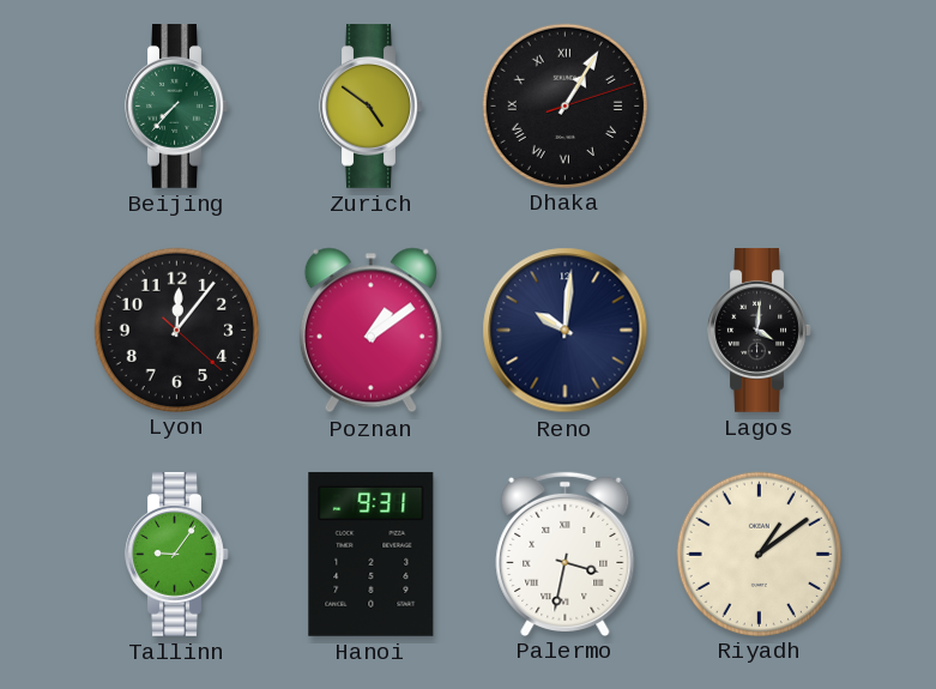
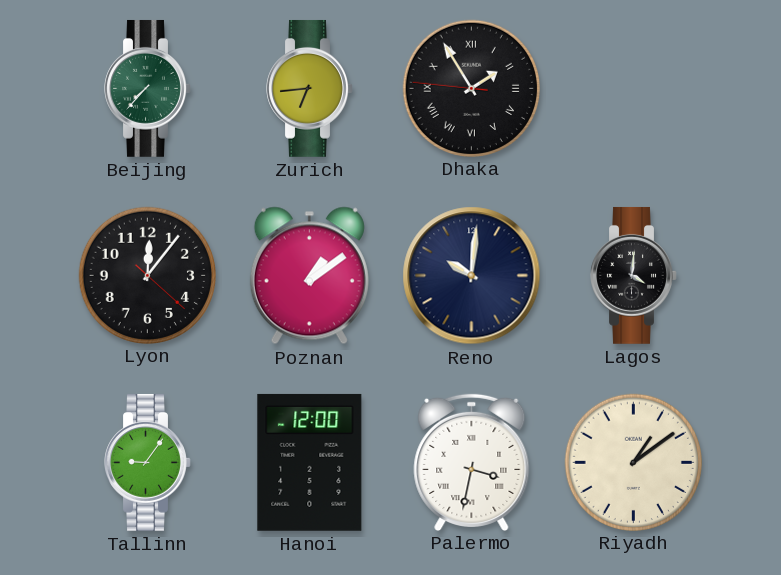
Zurich: 4:51 -> 6:44 (310, 88)
Dhaka: 1:05 -> 1:54 (471, 88)
Hanoi: 9:31 -> 12:00 (310, 462)
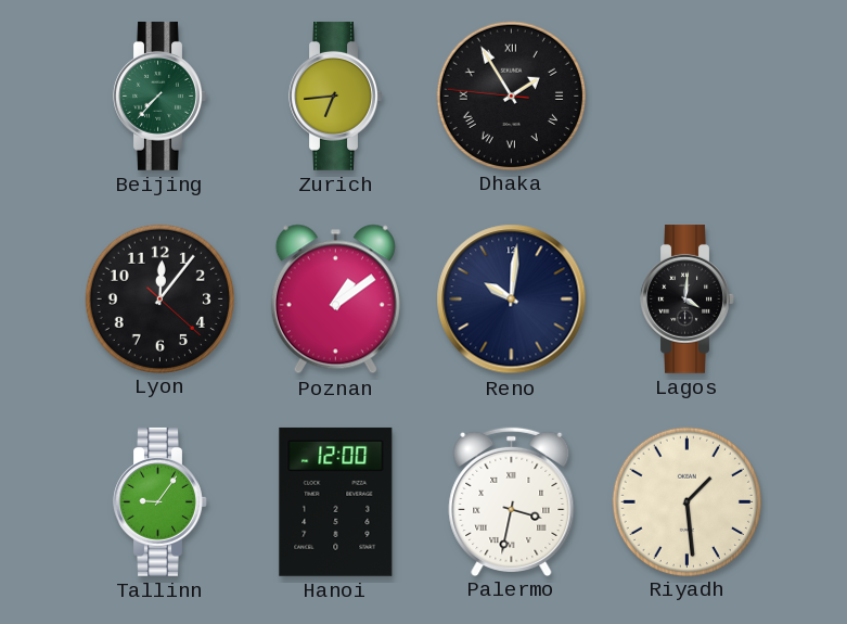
Riyadh: 1:09 -> 1:29 (686, 501)
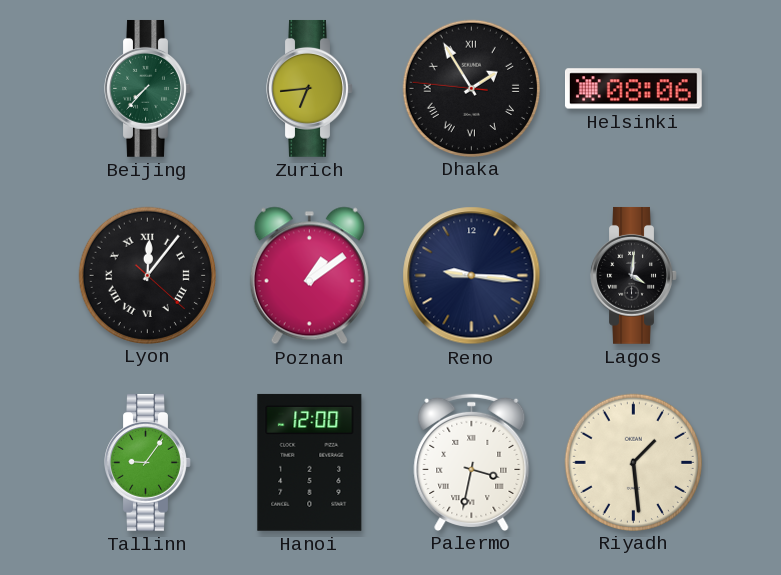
Helsinki: none -> 08:06 (634, 89)
Lyon numerals: Arabic -> Roman (147, 275)
Reno: 10:01 -> 9:16 (472, 276)
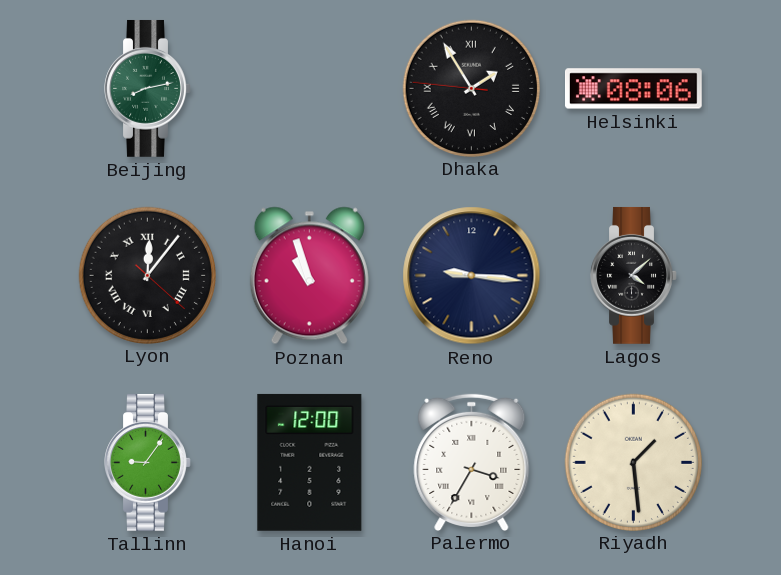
Beijing: 7:37 -> 8:13 (148, 88)
Zurich: 6:44 -> none (310, 88)
Poznan: 1:09 -> 10:57 (309, 276)
Lagos: 4:01 -> 4:08 (634, 275)
Palermo: 3:32 -> 3:35 (472, 462)
